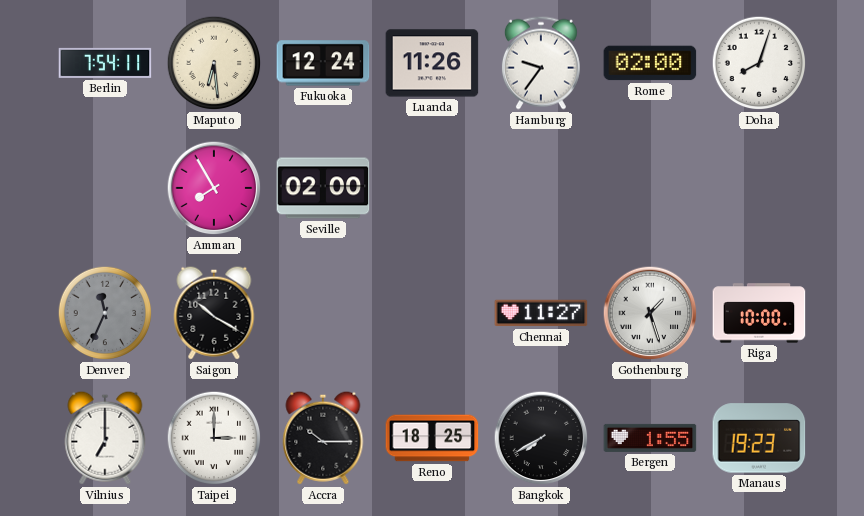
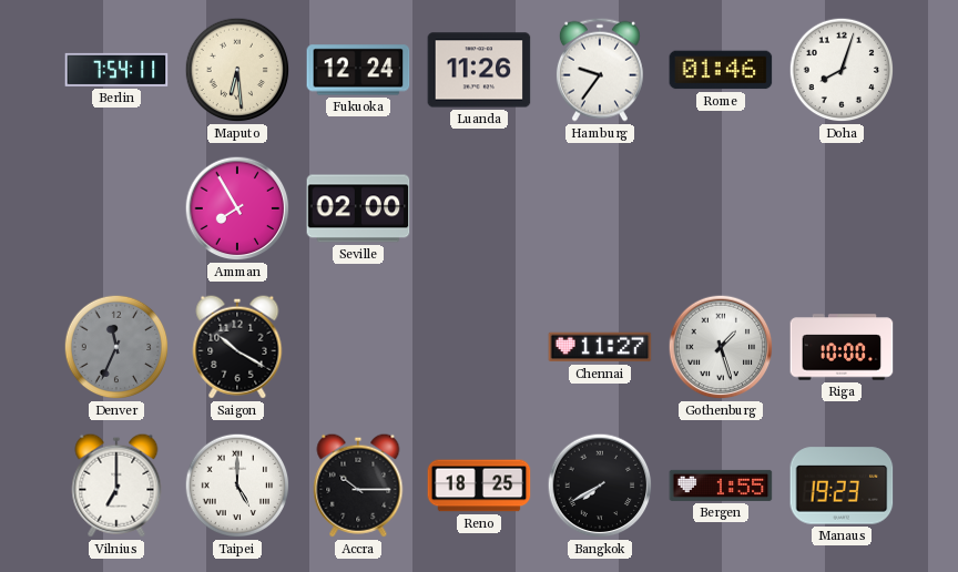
Rome: 02:00 -> 01:46 (721, 70)
Taipei: 3:00 -> 5:00 (237, 486)
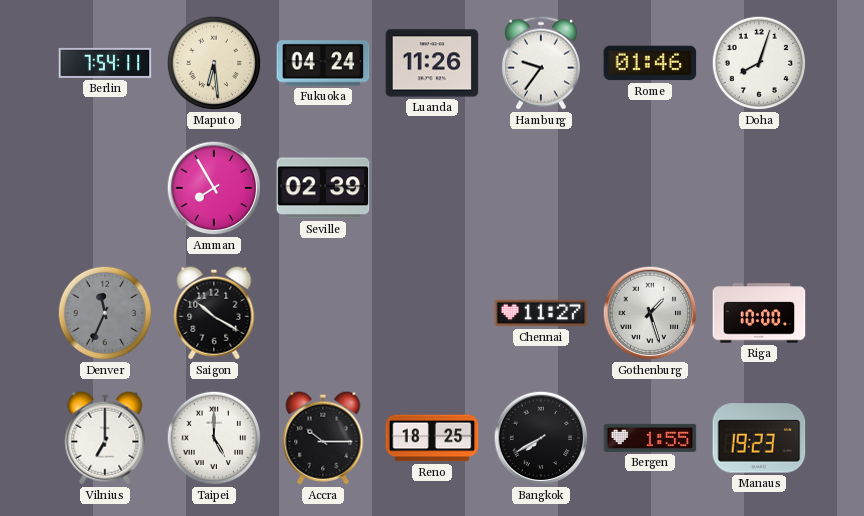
Fukuoka: 12:24 -> 04:24 (323, 63)
Seville: 02:00 -> 02:39 (323, 188)
